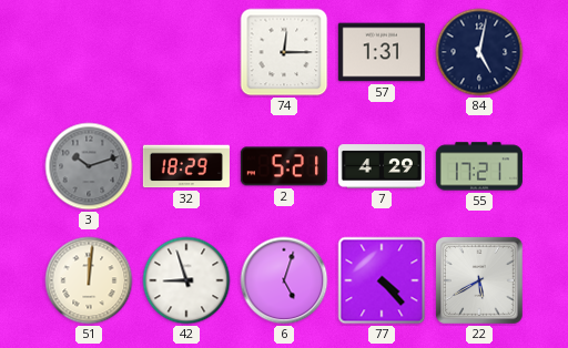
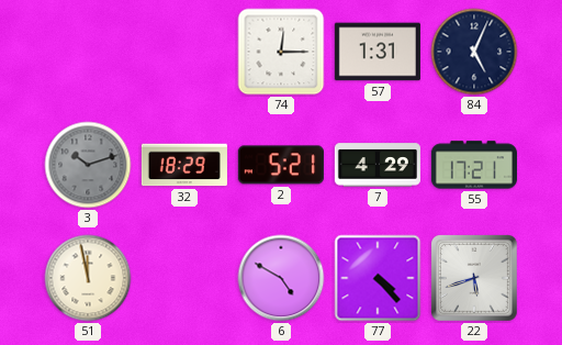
84: 5:02 -> 5:04 (474, 52)
51: 12:01 -> 11:58 (88, 278)
42: 8:57 -> none (186, 280)
6: 5:03 -> 4:50 (281, 278)
22: 5:40 -> 5:42 (474, 278)
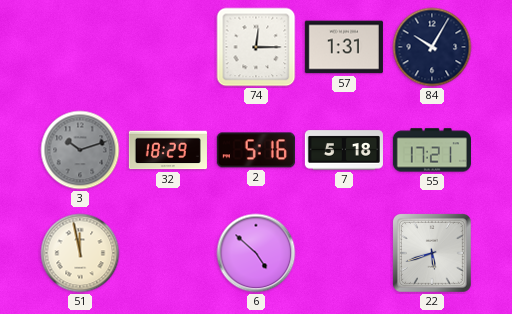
84: 5:04 -> 10:05 (432, 47)
2: 5:21 -> 5:16 (256, 150)
7: 4:29 -> 5:18 (344, 150)
6: 4:50 -> 4:52 (256, 253)
77: 4:23 -> none (378, 278)
